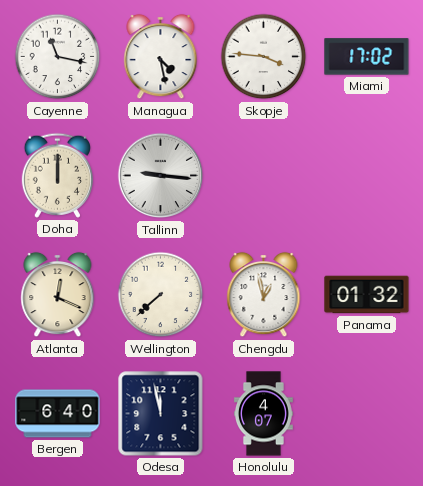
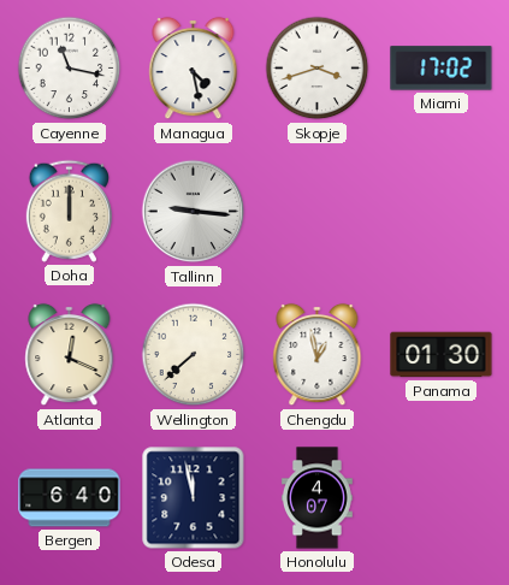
Skopje: 3:46 -> 3:42 (318, 69)
Panama: 01:32 -> 01:30 (442, 355)
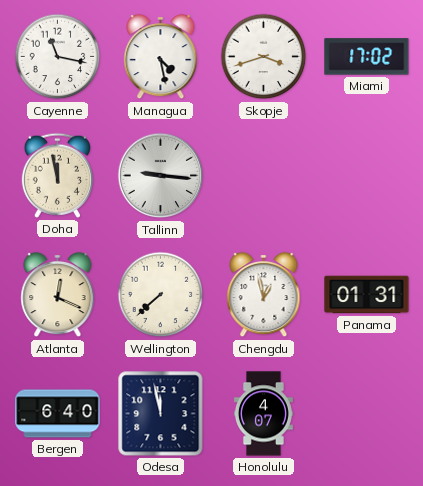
Doha: 12:00 -> 11:58 (57, 175)
Panama: 01:30 -> 01:31 (367, 295)
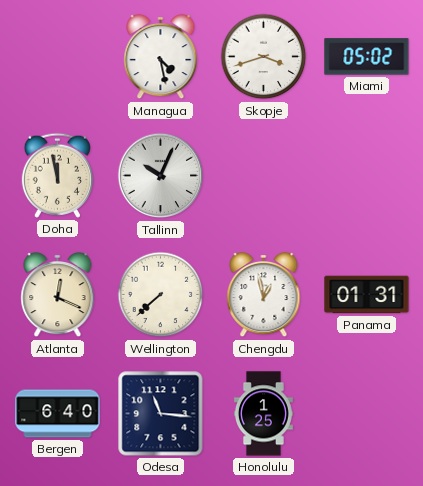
Cayenne: 11:17 -> none (58, 57)
Miami: 17:02 -> 05:02 (367, 57)
Tallinn: 9:16 -> 10:04 (161, 176)
Odesa: 11:58 -> 11:16 (161, 414)
Honolulu: 4:07 -> 1:25 (263, 414)
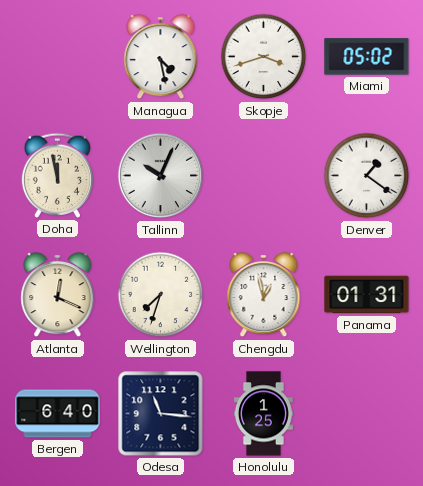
Denver: none -> 1:21 (367, 176)
Wellington: 7:38 -> 7:33 (161, 295)
